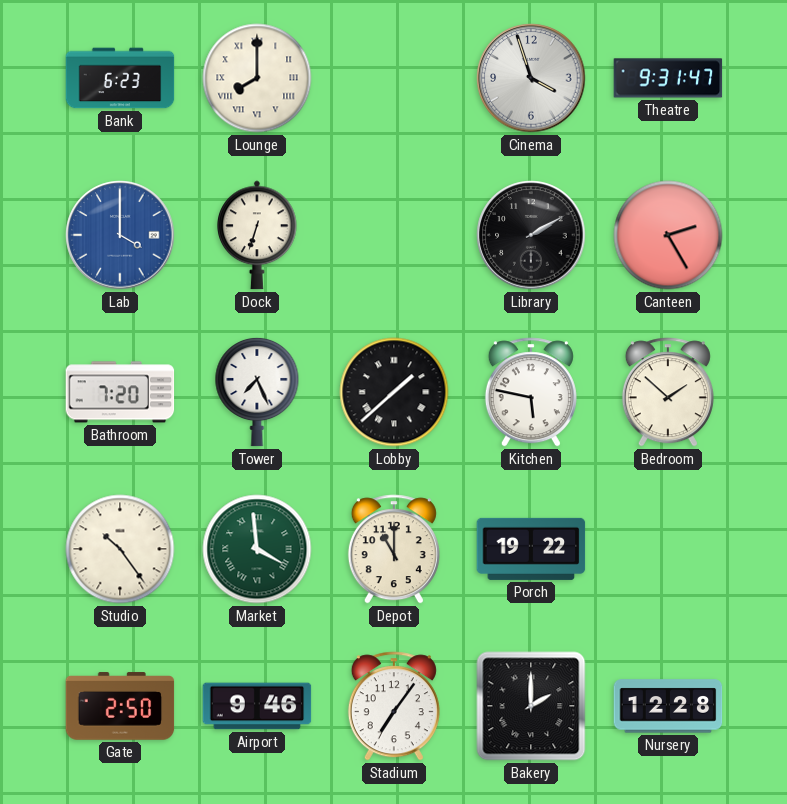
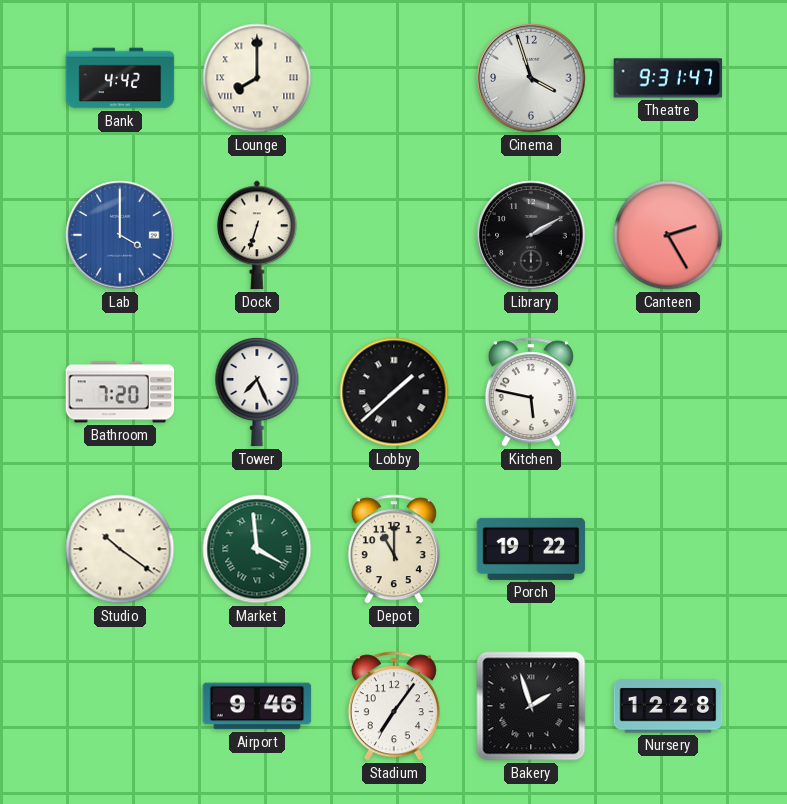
Bank: 6:23 -> 4:42 (120, 78)
Bedroom: 1:52 -> none (668, 392)
Studio: 10:24 -> 10:21 (120, 549)
Gate: 2:50 -> none (120, 706)
Bakery: 2:00 -> 1:57 (531, 706)
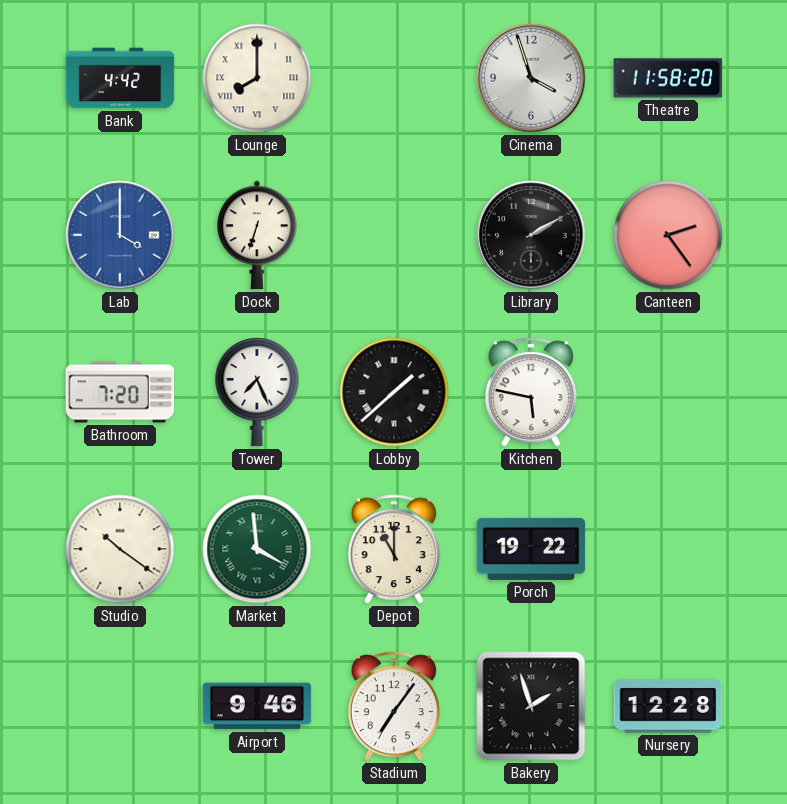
Theatre: 9:31 -> 11:58 (668, 78)
Canteen: 2:25 -> 2:24 (668, 235)
